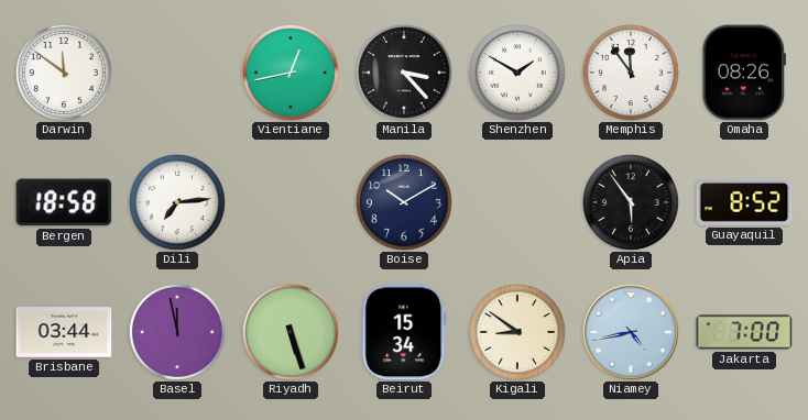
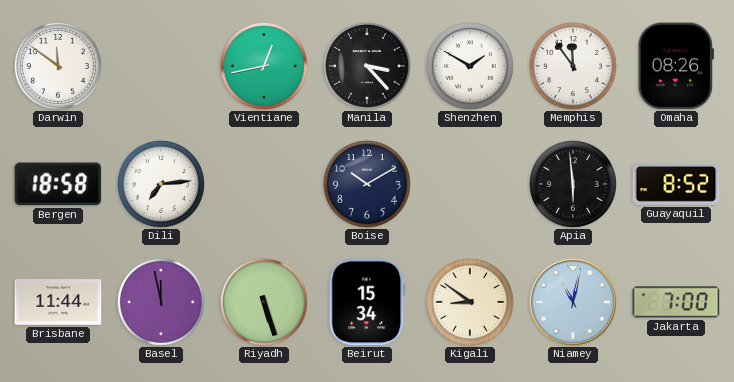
Apia: 5:54 -> 5:59 (573, 184)
Brisbane: 03:44 -> 11:44 (58, 302)
Niamey: 4:43 -> 11:02 (573, 302)
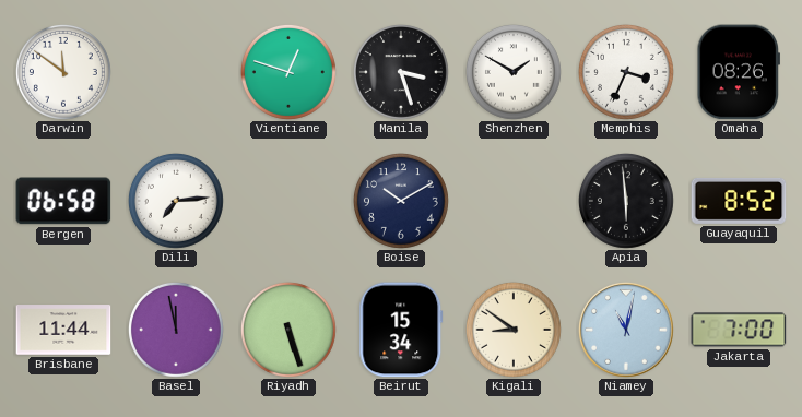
Vientiane: 12:43 -> 12:48 (288, 72)
Manila: 3:23 -> 3:27 (401, 72)
Memphis: 11:54 -> 3:34 (626, 72)
Bergen: 18:58 -> 06:58 (63, 201)
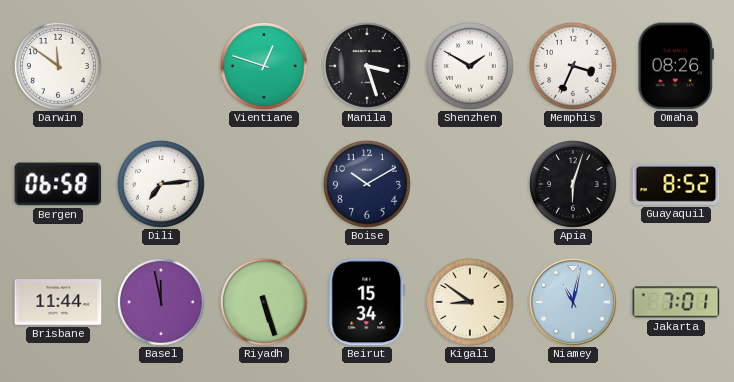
Apia: 5:59 -> 6:03 (573, 184)
Jakarta: 7:00 -> 7:01 (676, 302)
